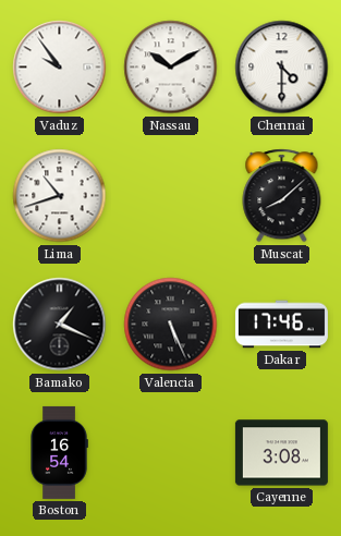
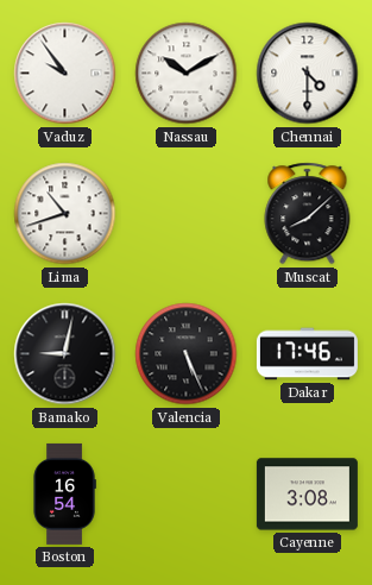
Bamako: 1:19 -> 9:02 (65, 354)
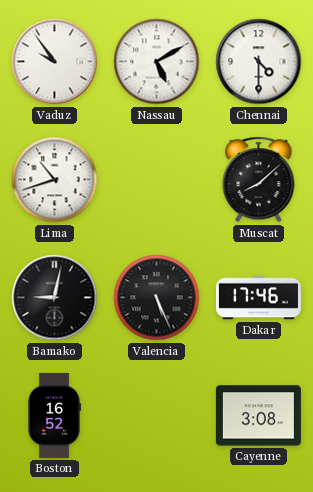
Nassau: 10:10 -> 5:10 (157, 62)
Boston: 16:54 -> 16:52 (54, 415)
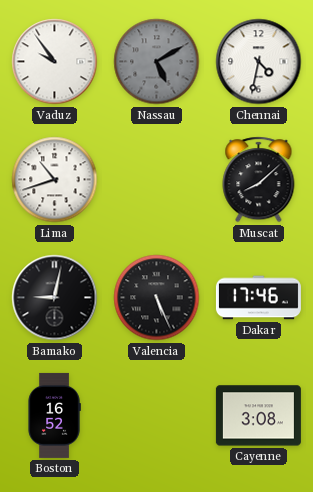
Nassau dial: white -> grey (157, 62)
Chennai: 4:30 -> 4:32 (259, 62)
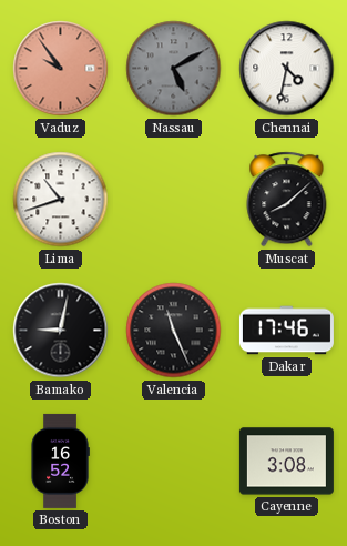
Vaduz dial: white -> salmon (61, 69)
Valencia: 5:26 -> 11:26 (174, 331)
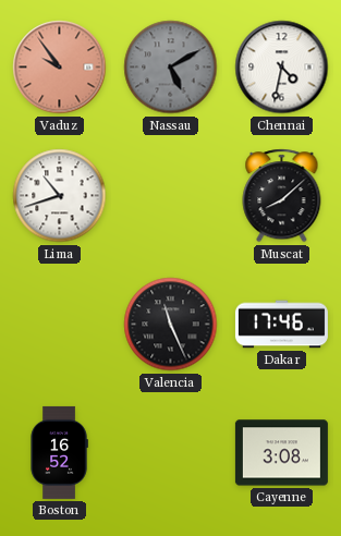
Bamako: 9:02 -> none (61, 331)
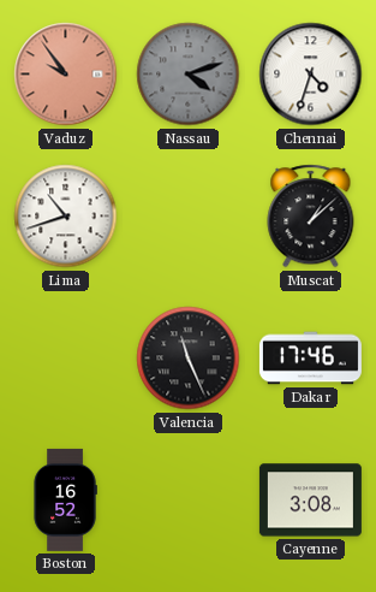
Nassau: 5:10 -> 4:12 (189, 75)
Chennai: 4:32 -> 4:33 (311, 75)
Muscat: 8:08 -> 1:08 (311, 217)
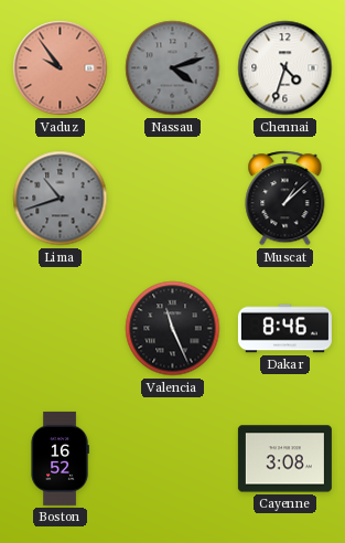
Lima dial: white -> grey (61, 199)
Dakar: 17:46 -> 8:46 (284, 329)
